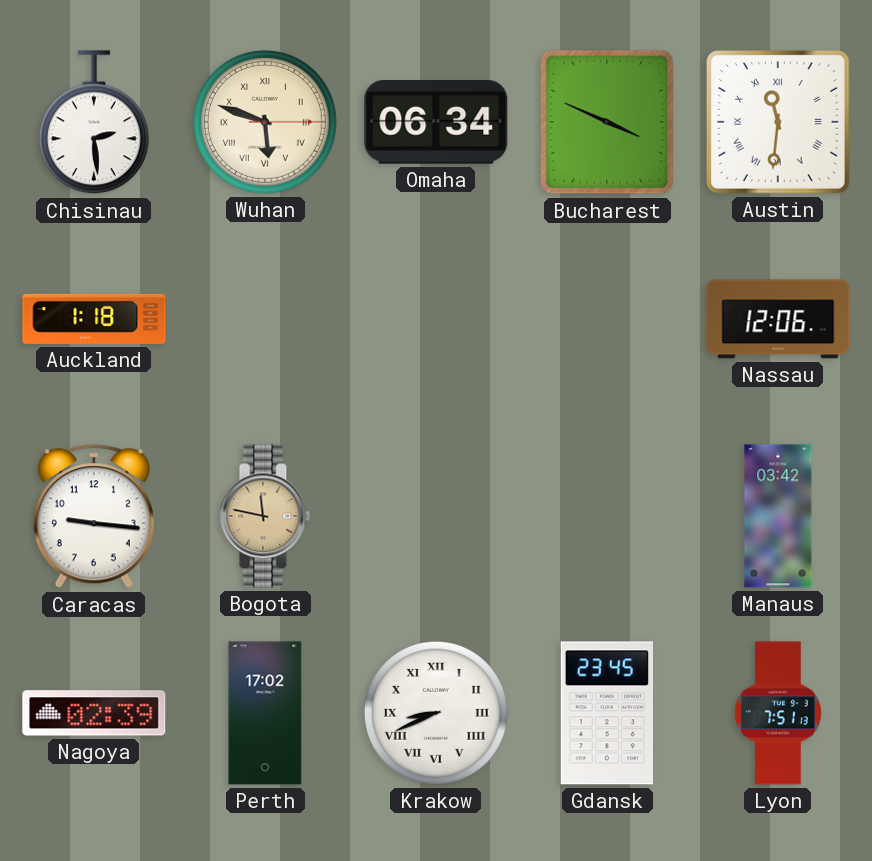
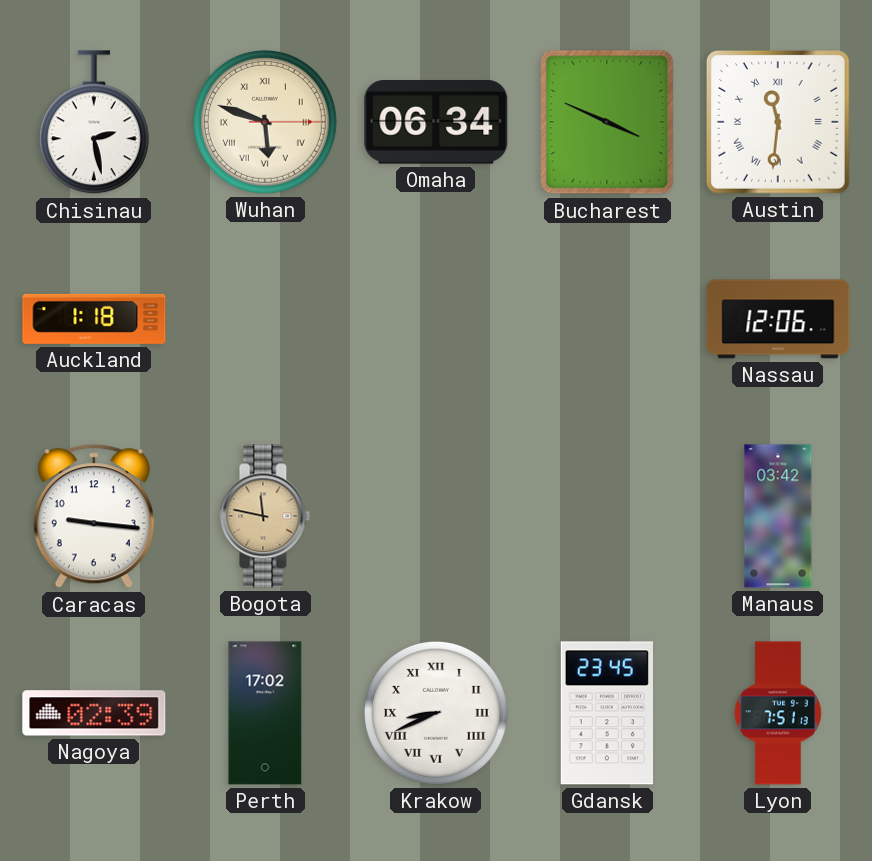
Chisinau: 2:29 -> 2:28 (94, 123)
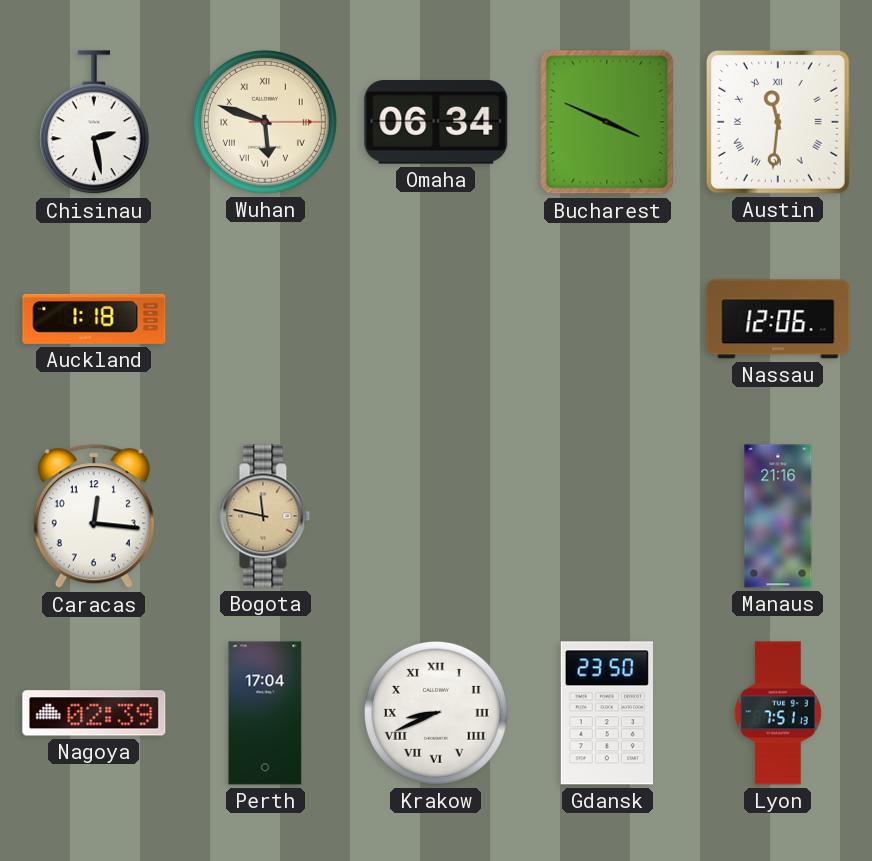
Caracas: 9:16 -> 12:16 (94, 517)
Manaus: 03:42 -> 21:16 (778, 516)
Perth: 17:02 -> 17:04 (265, 713)
Gdansk: 23:45 -> 23:50 (606, 713)
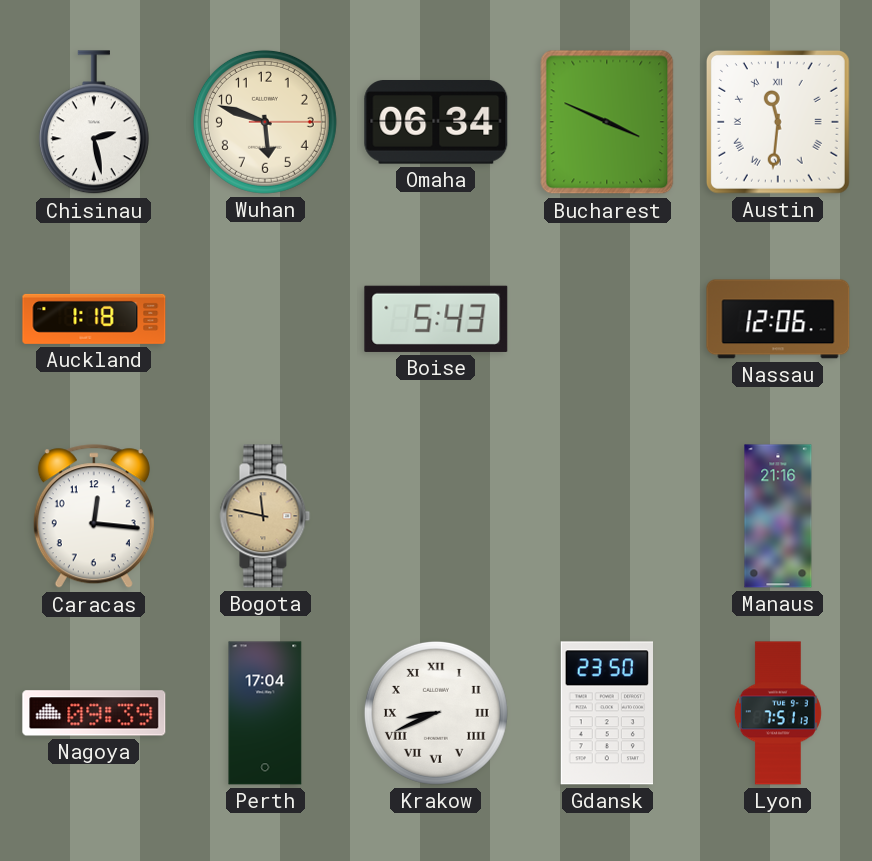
Wuhan numerals: Roman -> Arabic (265, 122)
Boise: none -> 5:43 (436, 319)
Nagoya: 02:39 -> 09:39 (94, 713)
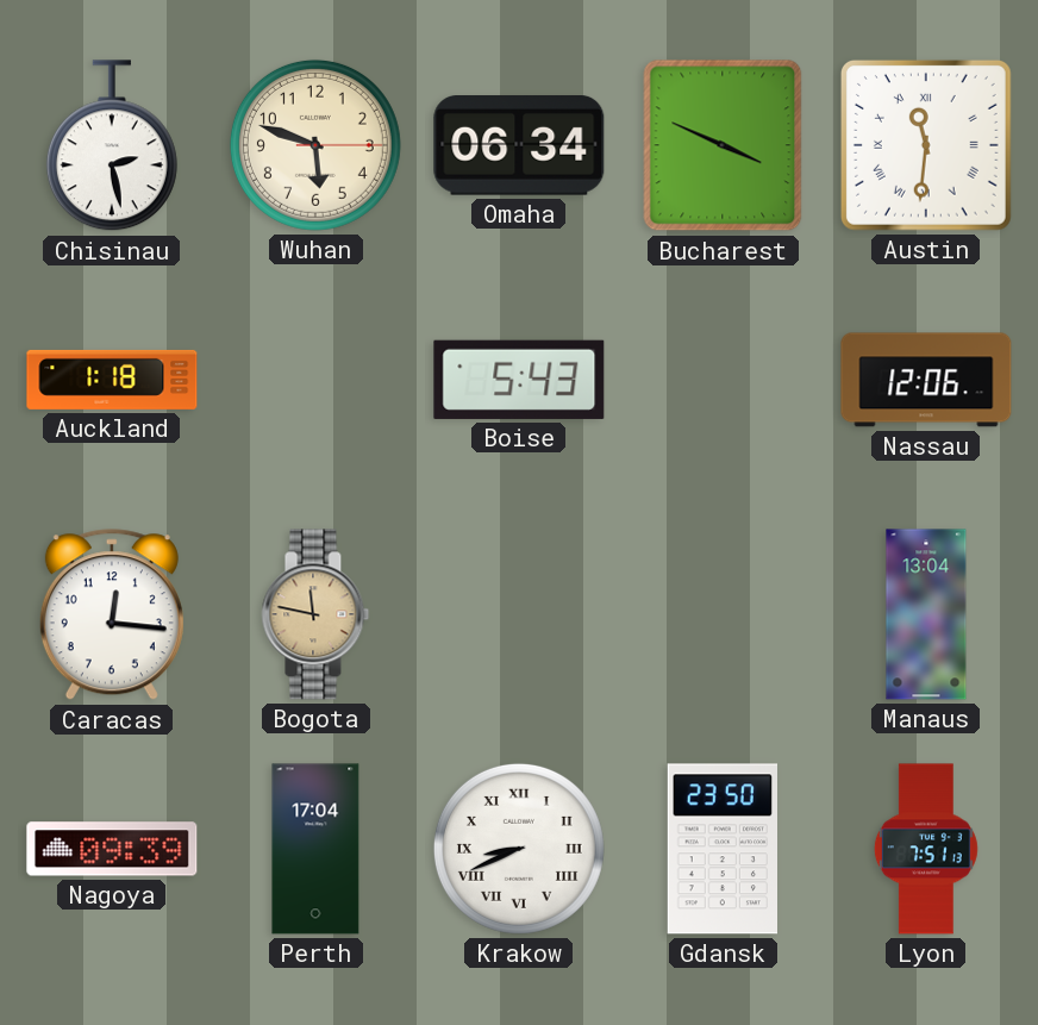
Manaus: 21:16 -> 13:04 (926, 614)
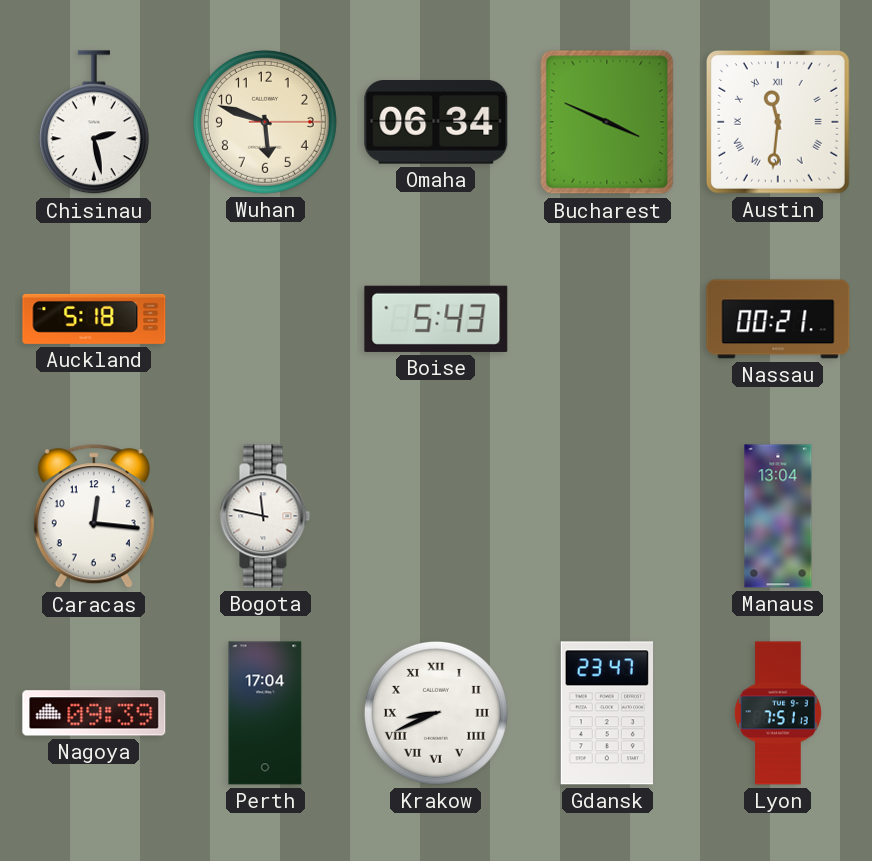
Auckland: 1:18 -> 5:18 (94, 319)
Nassau: 12:06 -> 00:21 (778, 319)
Bogota dial: champagne -> white (265, 516)
Gdansk: 23:50 -> 23:47 (606, 713)
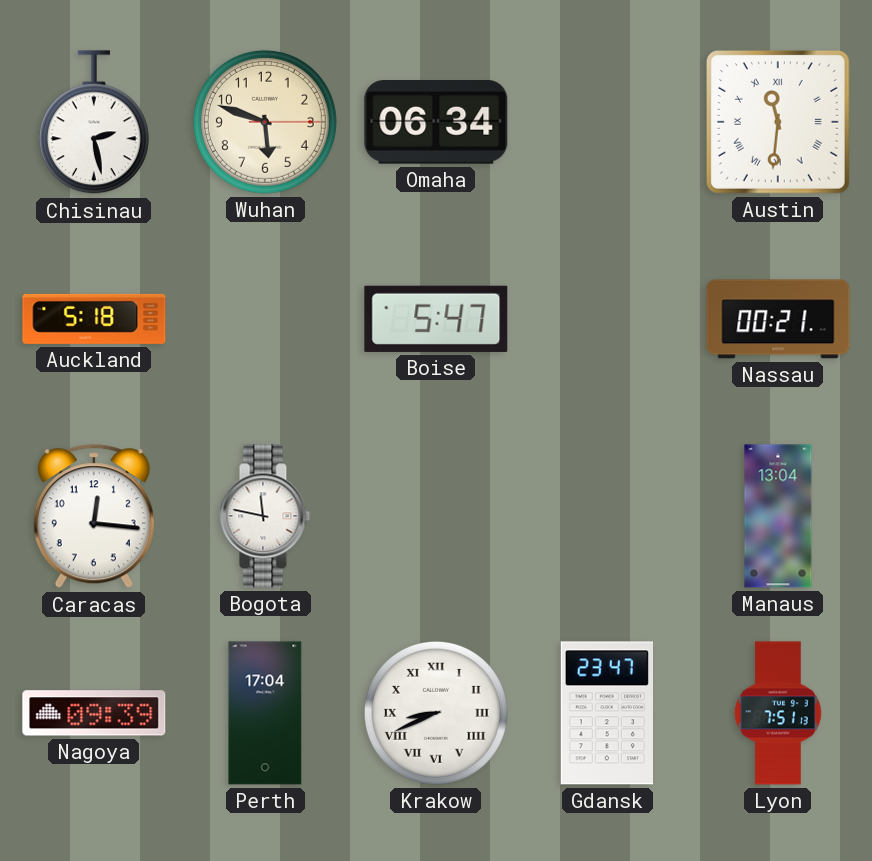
Bucharest: 3:49 -> none (607, 122)
Boise: 5:43 -> 5:47 (436, 319)
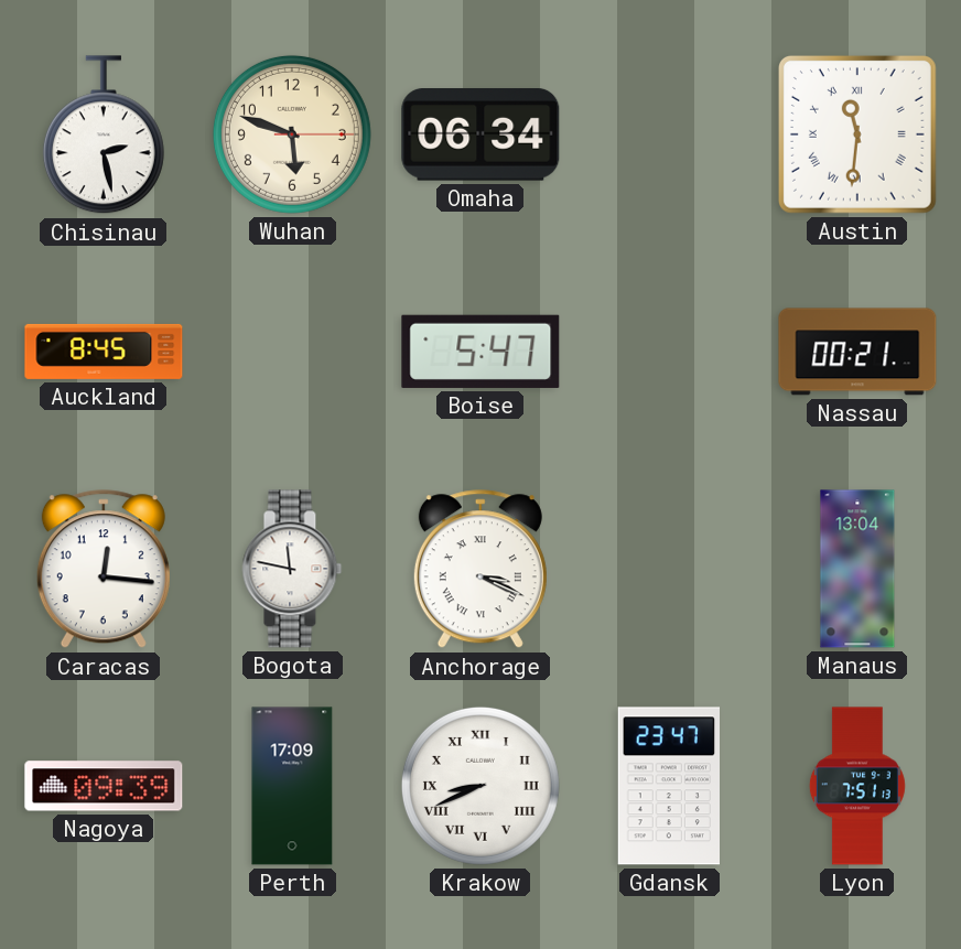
Auckland: 5:18 -> 8:45 (104, 352)
Anchorage: none -> 3:19 (480, 570)
Perth: 17:04 -> 17:09 (292, 786)
